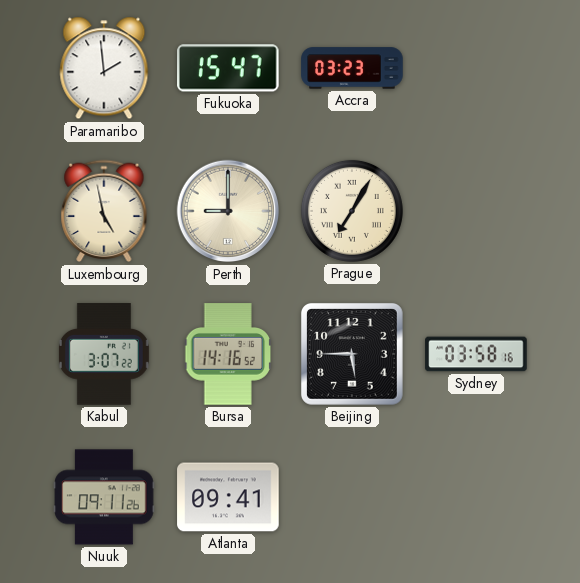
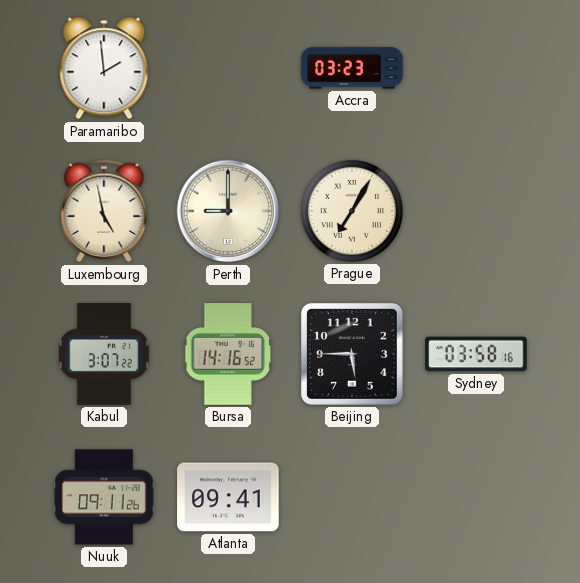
Fukuoka: 15:47 -> none (229, 68)
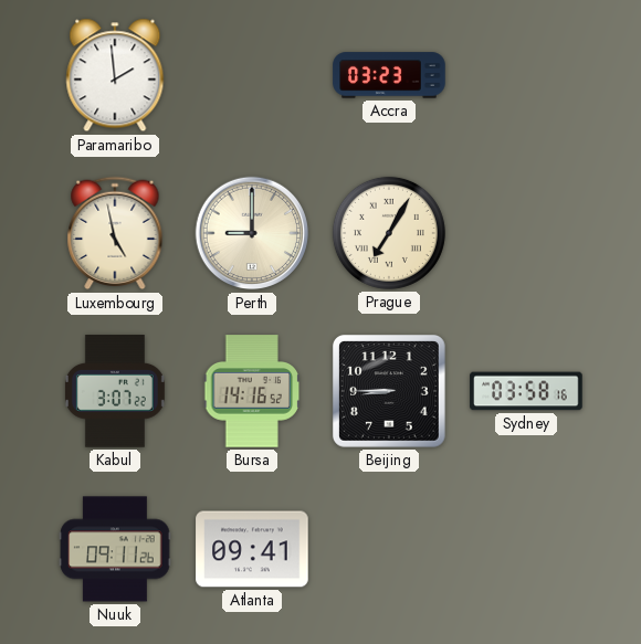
Beijing: 5:45 -> 8:45 (389, 391)
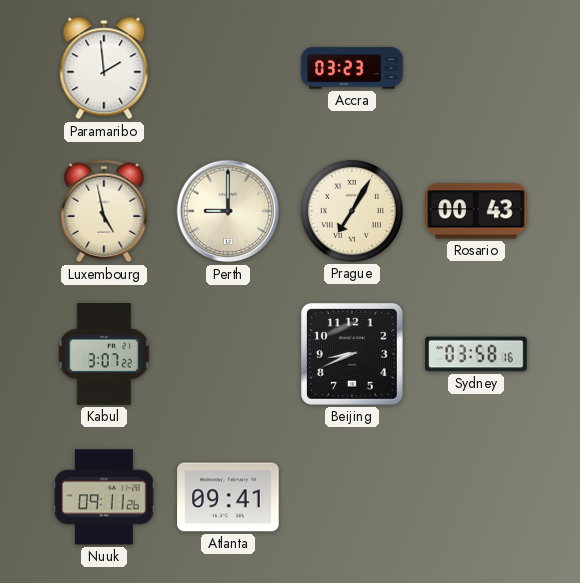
Rosario: none -> 00:43 (476, 211)
Bursa: 14:16 -> none (252, 391)
Beijing: 8:45 -> 8:41 (352, 354)
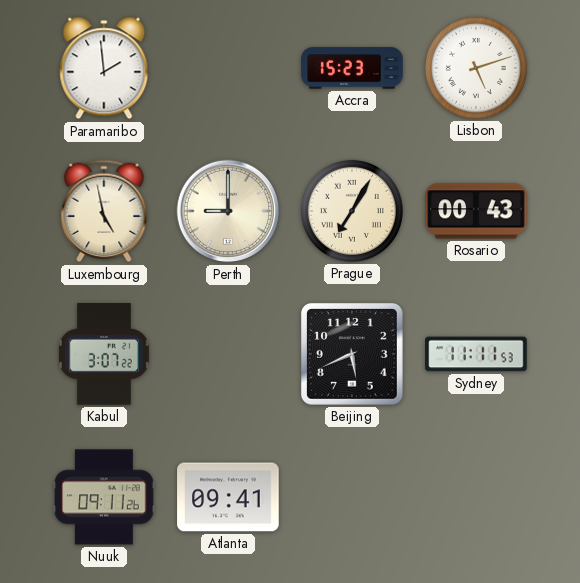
Accra: 03:23 -> 15:23 (352, 68)
Lisbon: none -> 5:12 (476, 68)
Beijing: 8:41 -> 5:41 (352, 354)
Sydney: 03:58 -> 11:11 (476, 354)
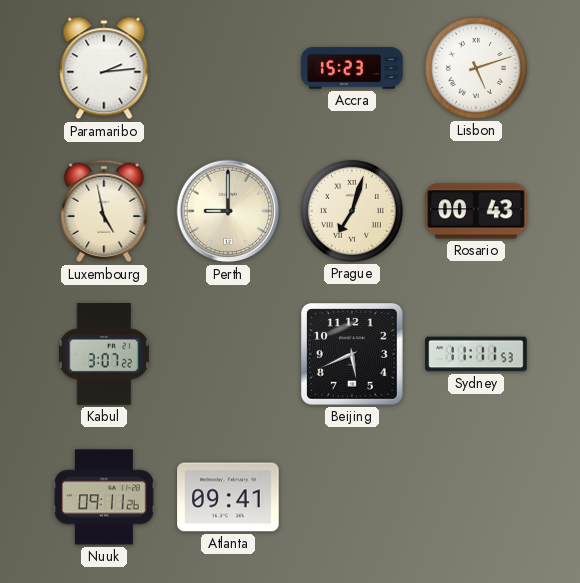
Paramaribo: 1:59 -> 2:14 (104, 68)
Prague: 7:05 -> 7:03 (352, 211)
